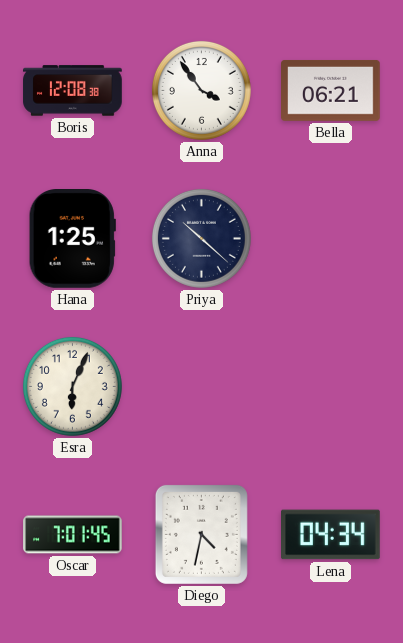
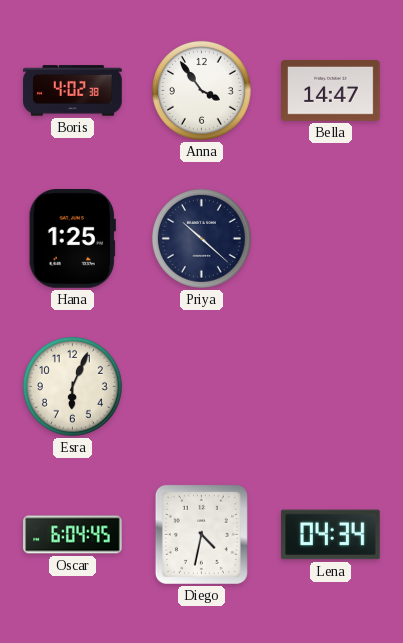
Boris: 12:08 -> 4:02 (73, 91)
Bella: 06:21 -> 14:47 (331, 90)
Oscar: 7:01 -> 6:04 (73, 535)
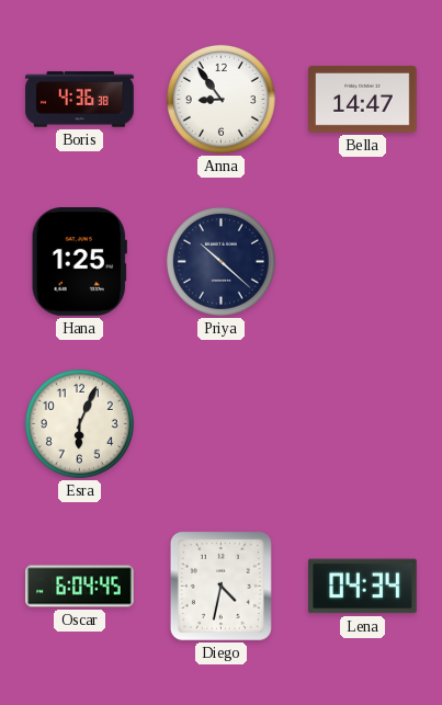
Boris: 4:02 -> 4:36 (80, 100)
Anna: 3:54 -> 8:54 (220, 99)
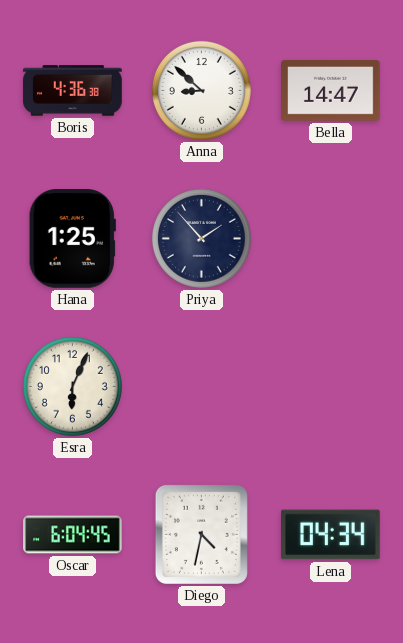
Anna: 8:54 -> 8:52 (201, 90)
Priya: 10:22 -> 1:53 (201, 238)
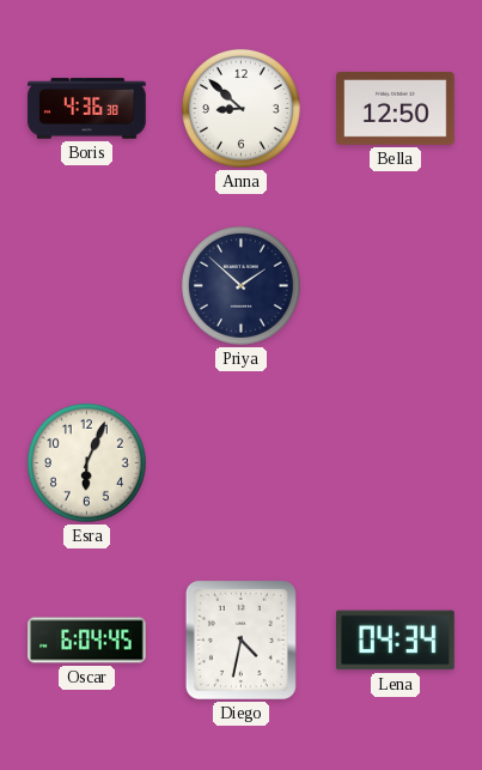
Bella: 14:47 -> 12:50 (396, 108)
Hana: 1:25 -> none (72, 239)
Priya: 1:53 -> 1:52 (240, 285)
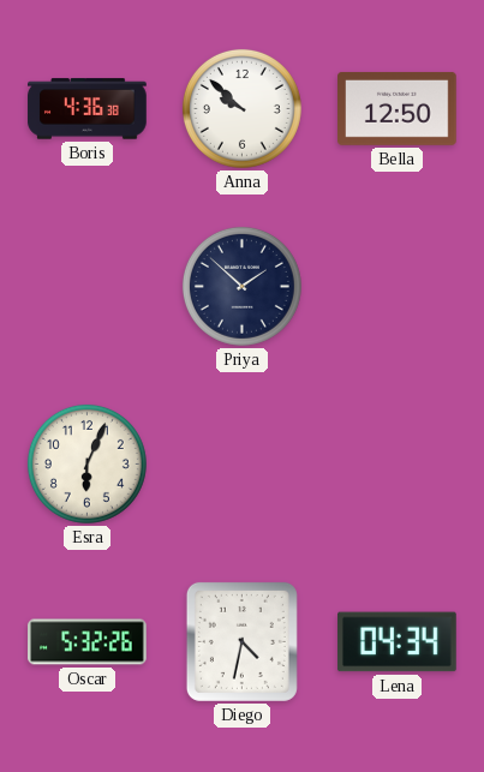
Anna: 8:52 -> 9:52 (241, 108)
Oscar: 6:04 -> 5:32 (88, 642)
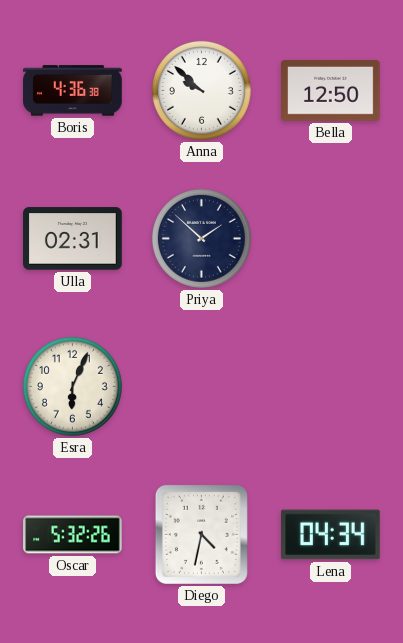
Ulla: none -> 02:31 (73, 239)
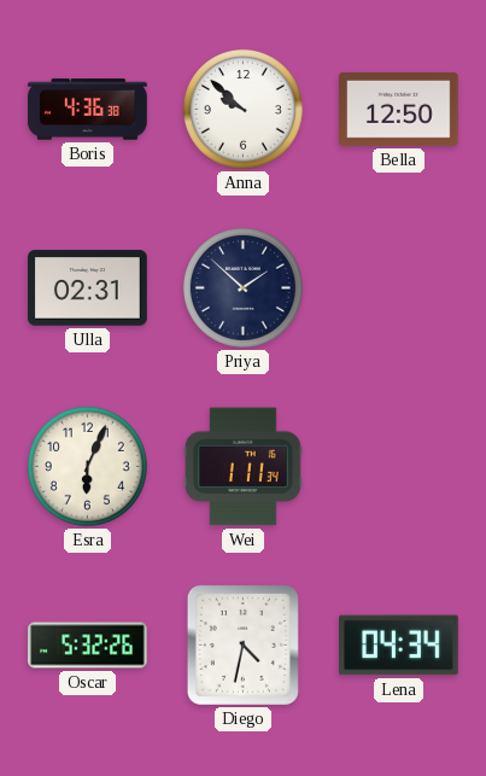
Wei: none -> 1:11 (244, 467)
